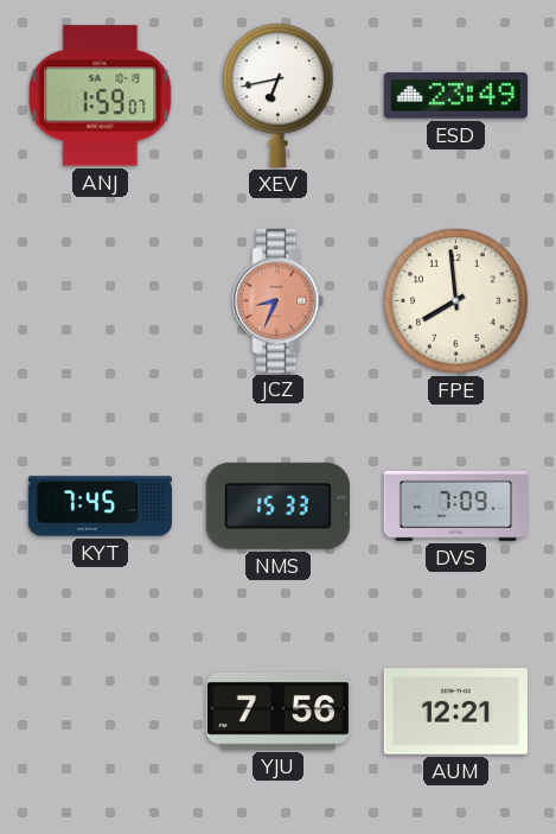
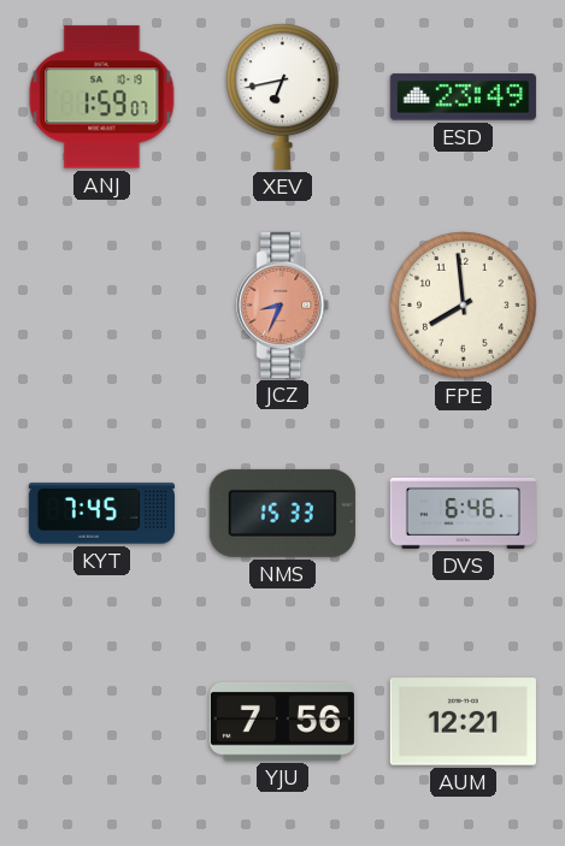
DVS: 7:09 -> 6:46 (463, 513)
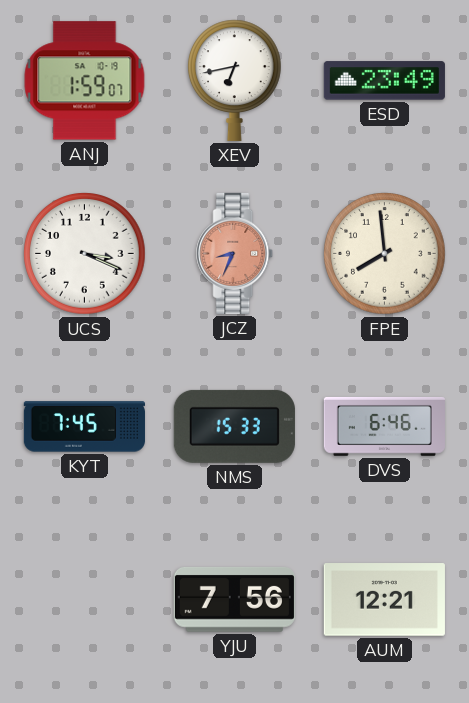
UCS: none -> 3:19 (85, 254)
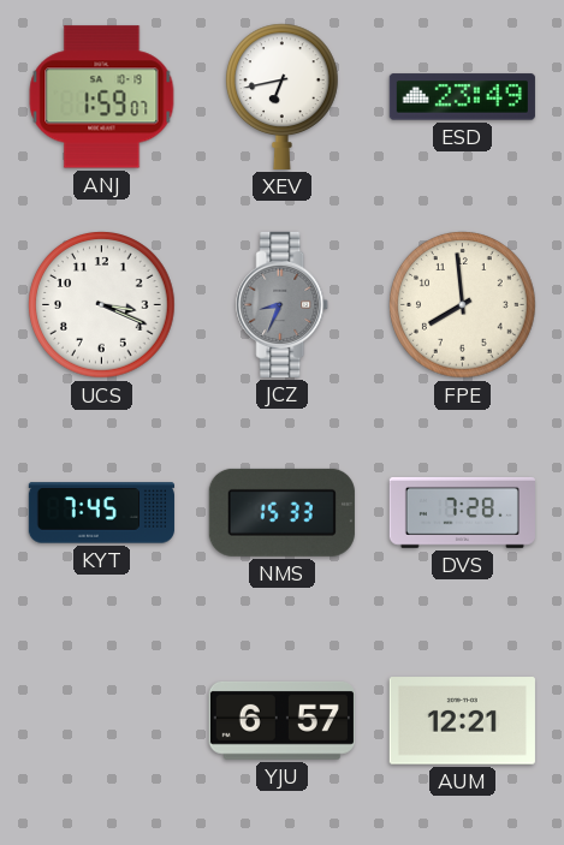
JCZ dial: salmon -> grey (283, 304)
DVS: 6:46 -> 7:28 (462, 512)
YJU: 7:56 -> 6:57 (281, 721)
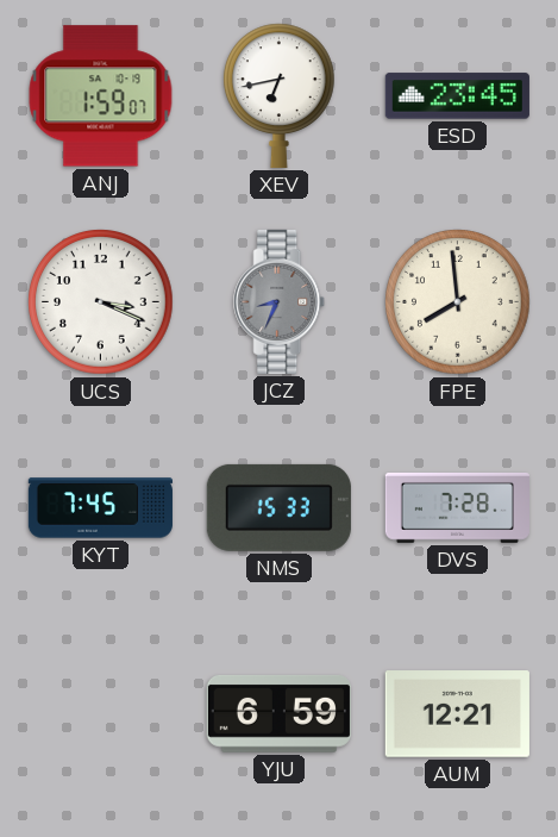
ESD: 23:49 -> 23:45 (457, 96)
YJU: 6:57 -> 6:59 (278, 714)
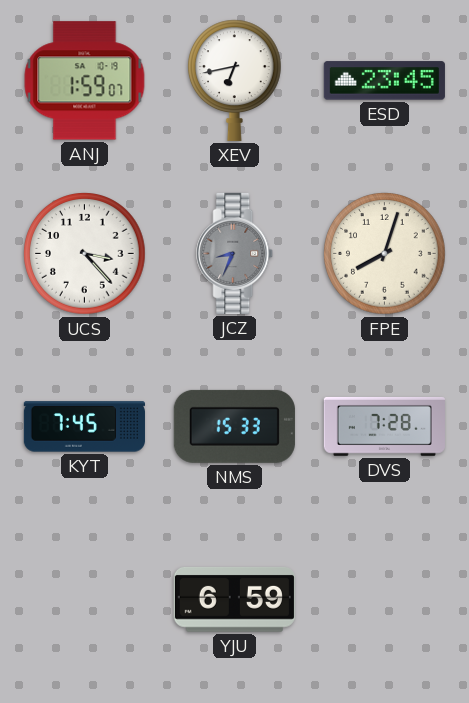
UCS: 3:19 -> 3:23 (85, 254)
FPE: 7:59 -> 8:03 (385, 254)
AUM: 12:21 -> none (457, 714)
